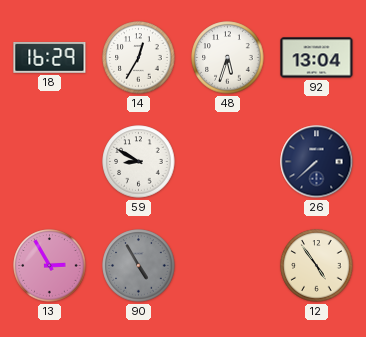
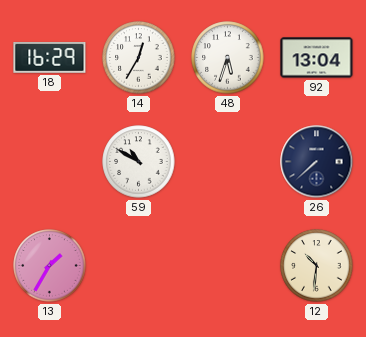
59: 8:50 -> 10:50 (139, 162)
13: 2:55 -> 1:35 (50, 266)
90: 4:55 -> none (139, 266)
12: 4:54 -> 10:31 (317, 266)
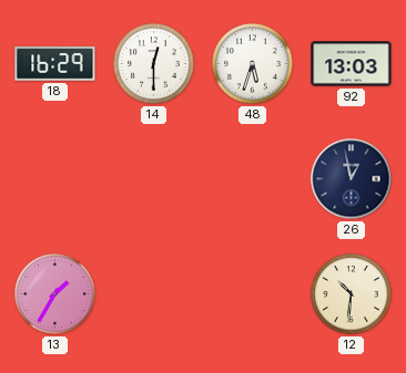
14: 12:35 -> 12:30 (154, 64)
92: 13:04 -> 13:03 (352, 64)
59: 10:50 -> none (139, 162)
26: 7:38 -> 12:58 (352, 179)
